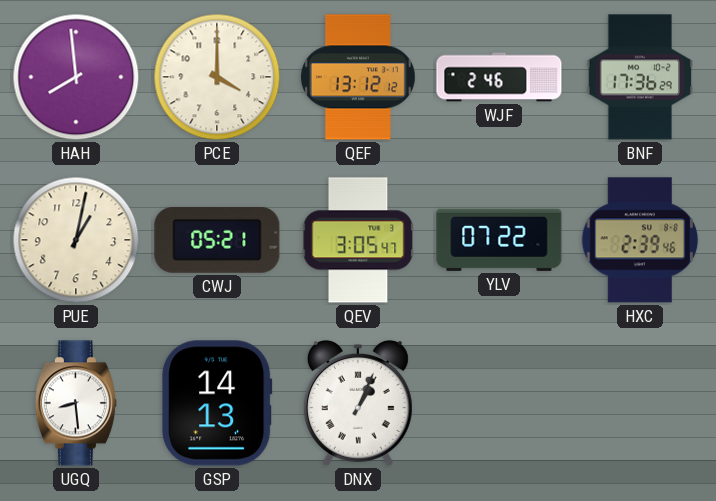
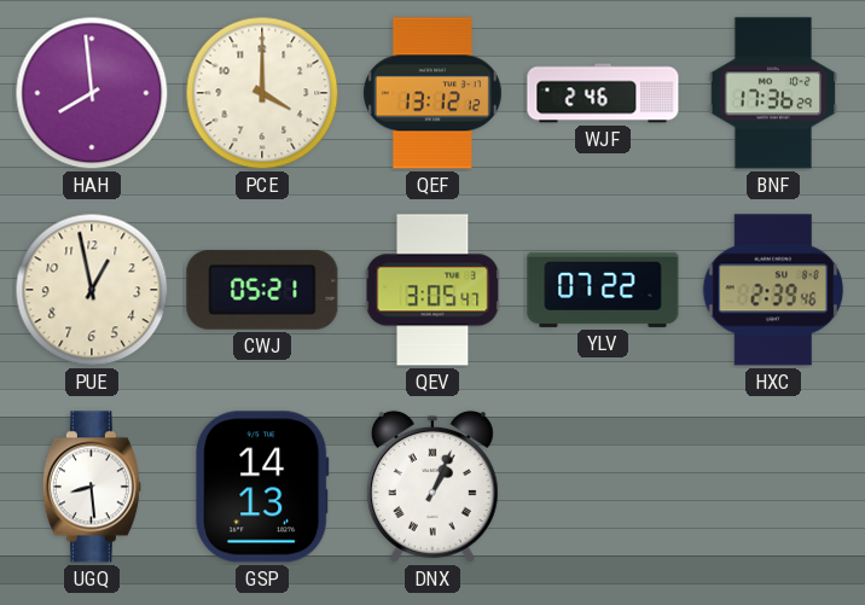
PUE: 1:02 -> 12:58 (92, 290)
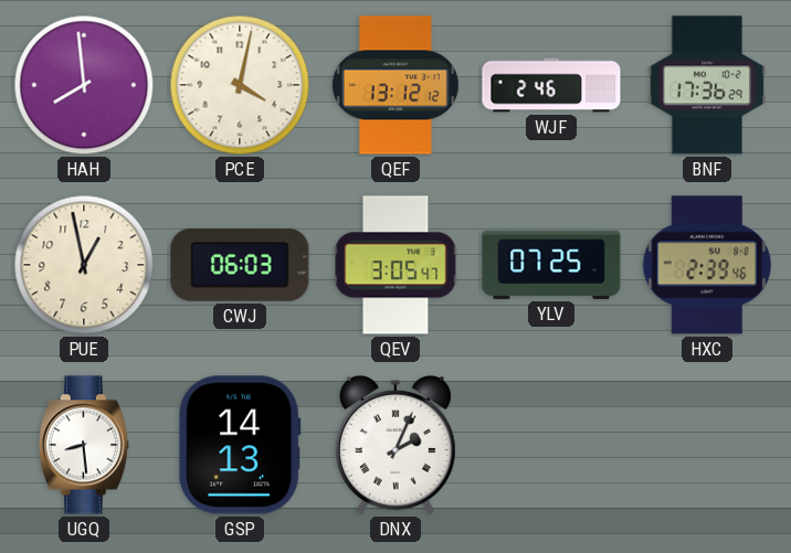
PCE: 4:00 -> 4:02 (240, 85)
CWJ: 05:21 -> 06:03 (240, 265)
YLV: 07:22 -> 07:25 (551, 265)
DNX: 1:04 -> 2:04 (395, 445)
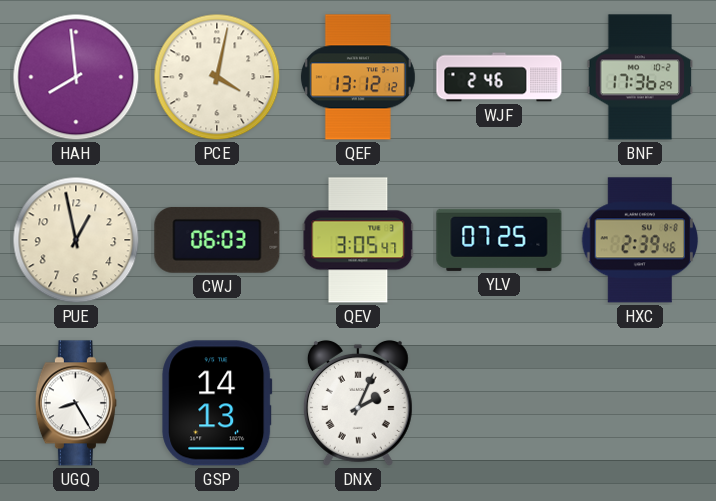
UGQ: 8:29 -> 8:25 (76, 403)
